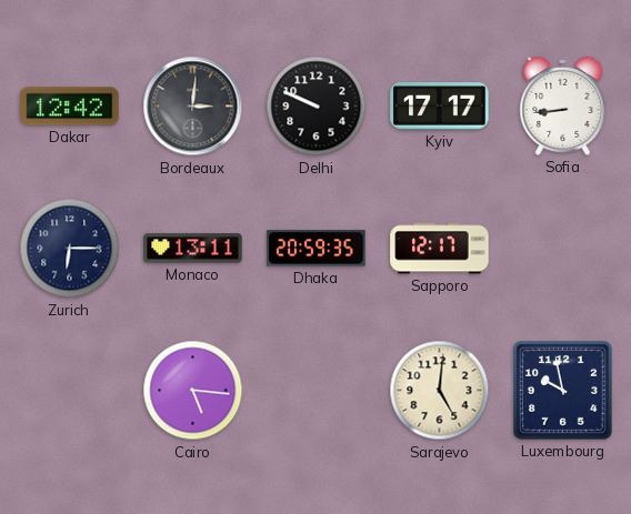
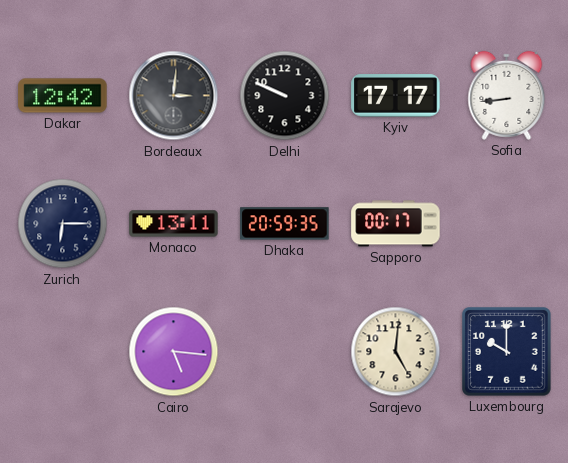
Sapporo: 12:17 -> 00:17 (396, 224)
Luxembourg: 9:58 -> 10:00 (507, 352)
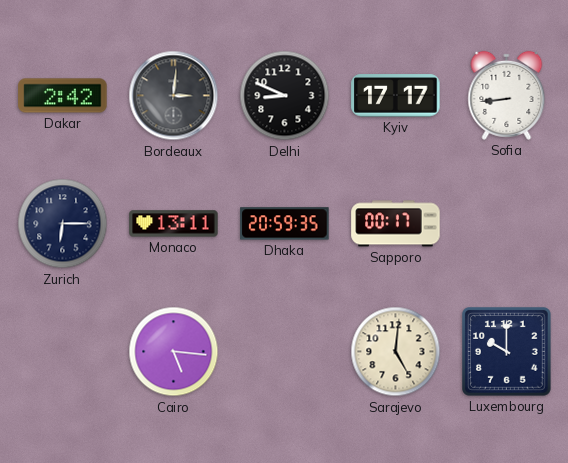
Dakar: 12:42 -> 2:42 (63, 96)
Delhi: 9:49 -> 8:49 (285, 96)
